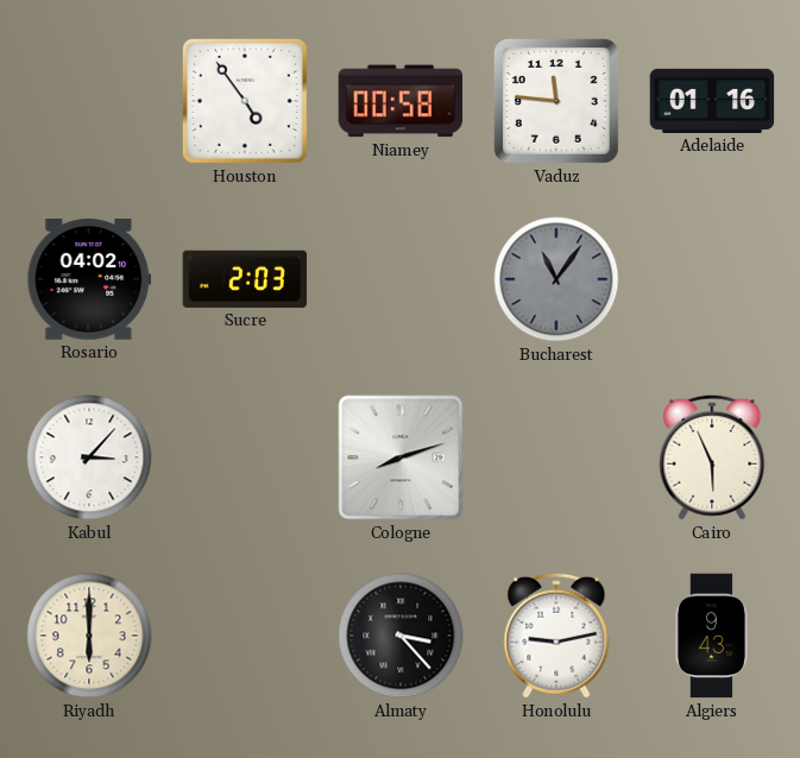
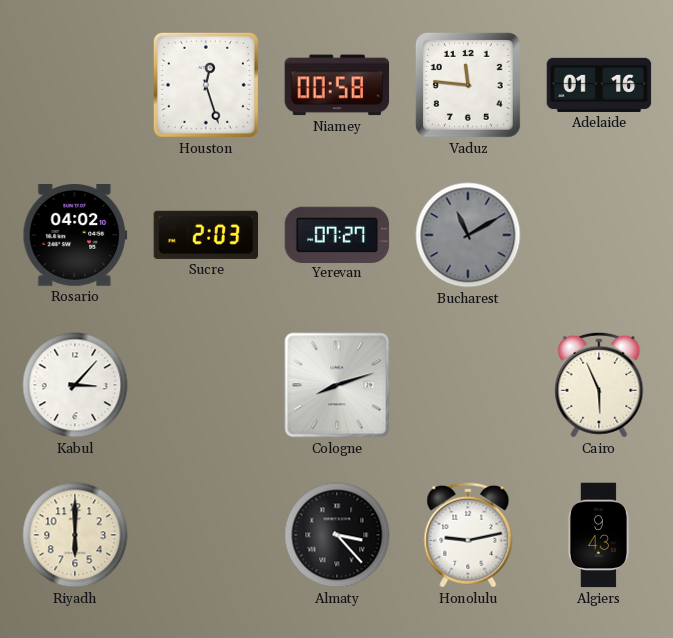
Houston: 4:54 -> 12:27 (206, 85)
Yerevan: none -> 07:27 (337, 234)
Bucharest: 11:06 -> 11:10 (468, 235)
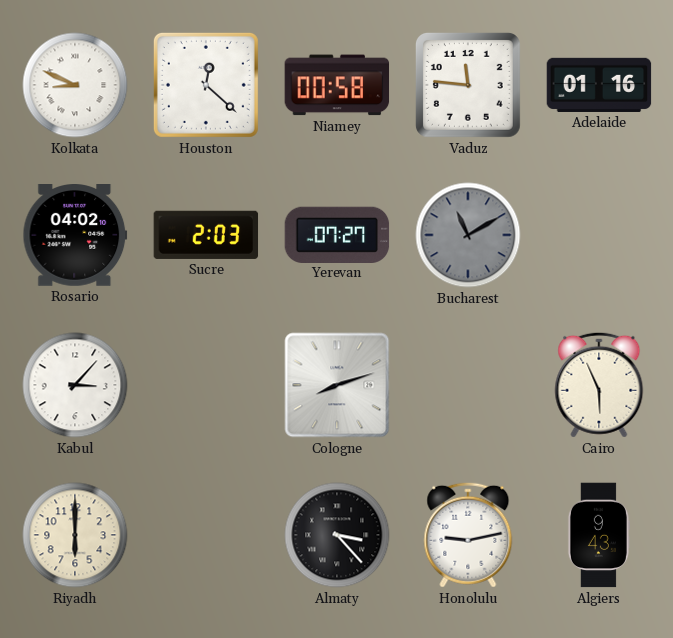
Kolkata: none -> 8:49 (75, 85)
Houston: 12:27 -> 12:22 (206, 85)
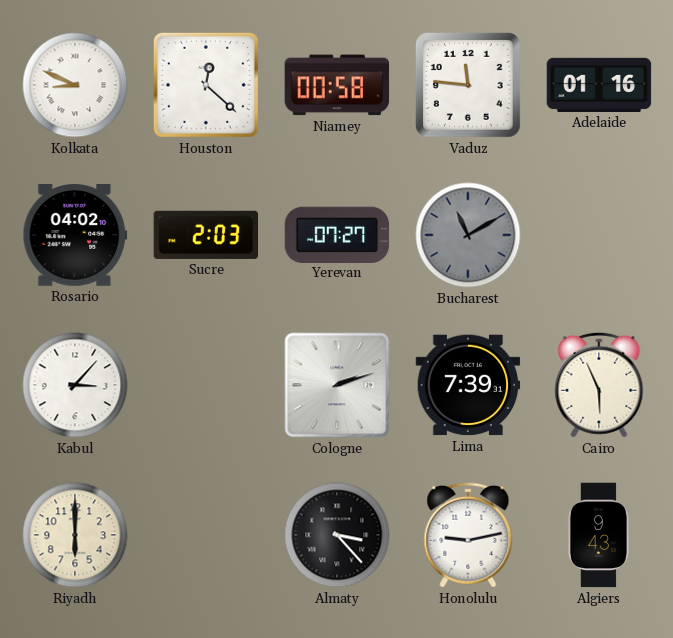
Cologne: 8:12 -> 2:12 (337, 385)
Lima: none -> 7:39 (468, 385)
